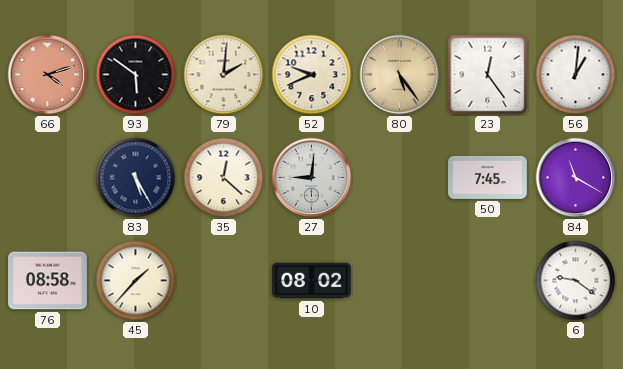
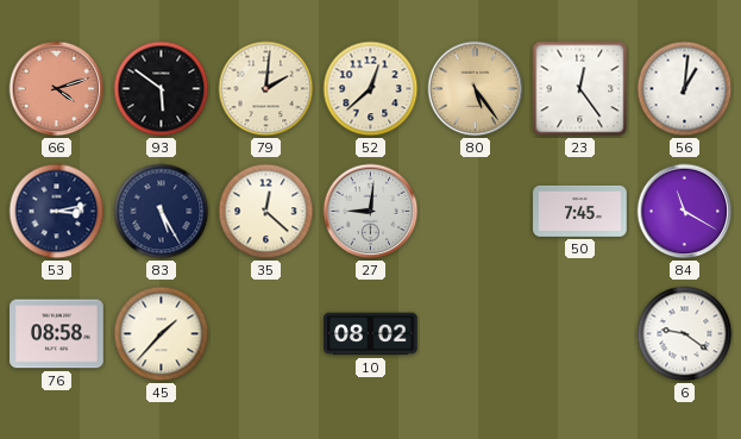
52: 9:41 -> 12:38 (371, 89)
53: none -> 3:13 (57, 212)
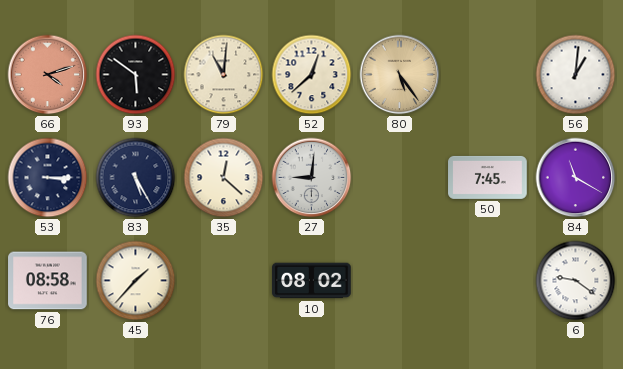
79: 2:01 -> 11:01 (224, 75)
23: 12:24 -> none (580, 89)
53: 3:13 -> 3:15 (48, 178)
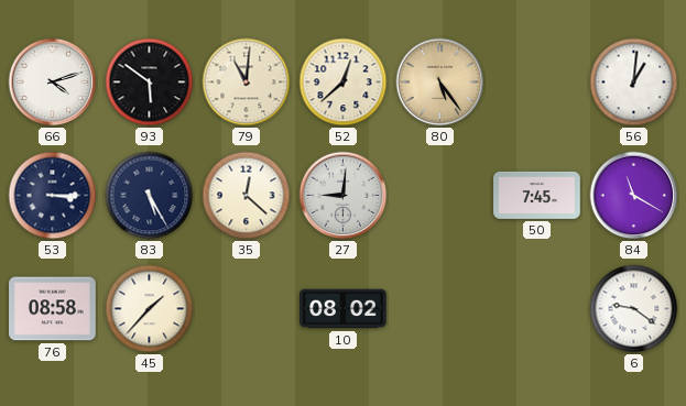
66 dial: salmon -> white (53, 83)
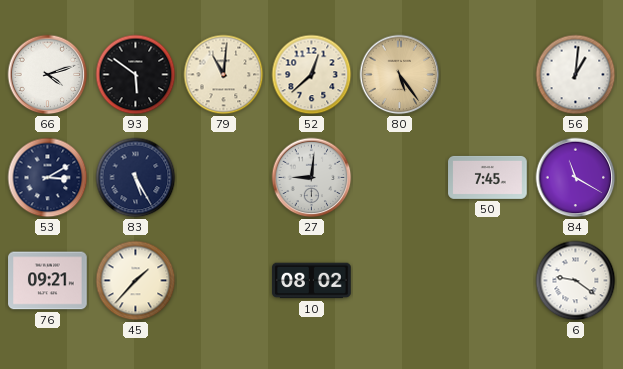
53: 3:15 -> 3:10 (48, 178)
35: 12:22 -> none (247, 196)
76: 08:58 -> 09:21 (48, 281)
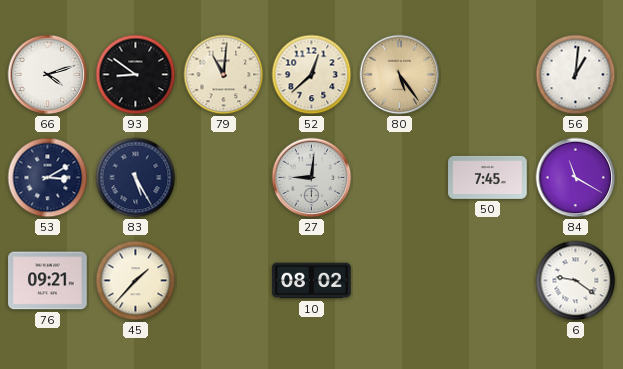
93: 5:51 -> 8:51 (136, 75)
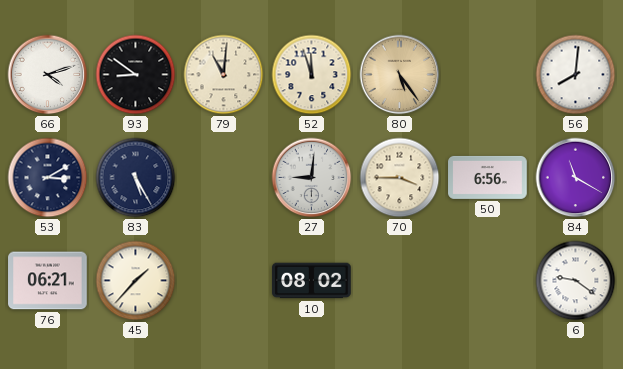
52: 12:38 -> 11:57 (312, 75)
56: 1:01 -> 8:01 (576, 75)
70: none -> 3:45 (400, 178)
50: 7:45 -> 6:56 (488, 177)
76: 09:21 -> 06:21 (48, 281)
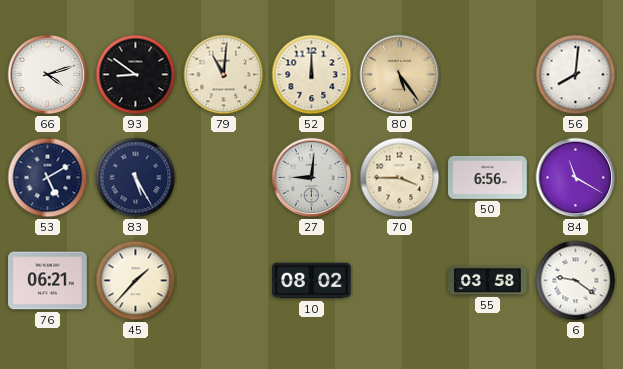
52: 11:57 -> 12:00 (312, 75)
53: 3:10 -> 5:10 (48, 178)
55: none -> 03:58 (488, 280)
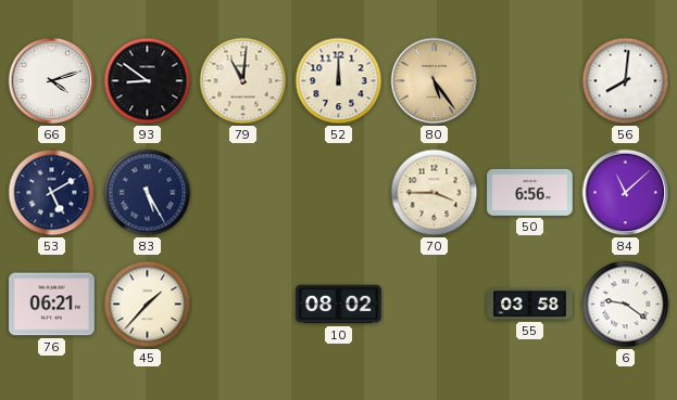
27: 9:01 -> none (312, 178)
84: 11:20 -> 11:08 (626, 193)
